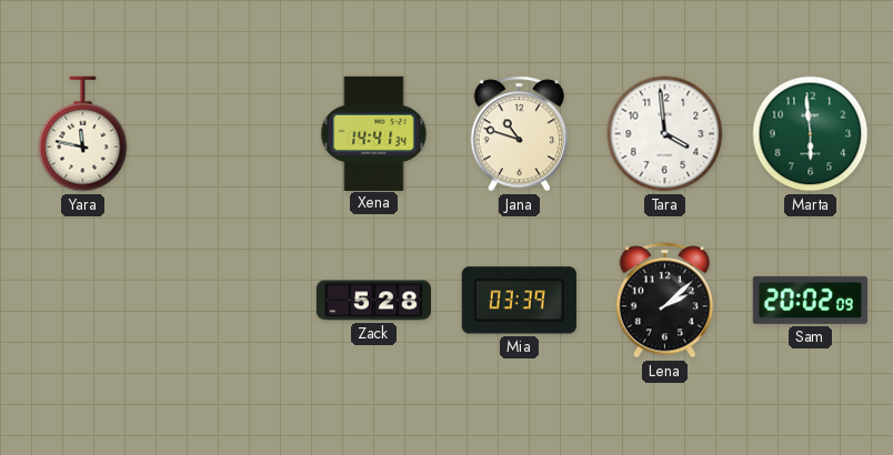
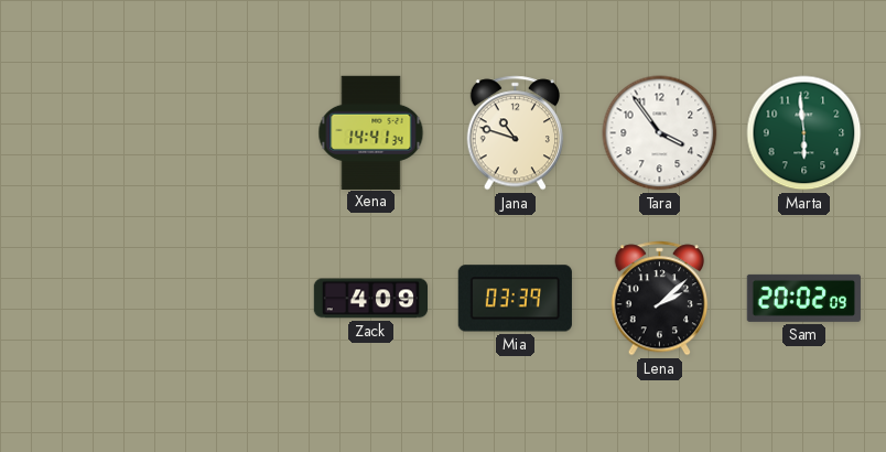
Yara: 11:47 -> none (83, 134)
Tara: 3:59 -> 3:54 (660, 133)
Zack: 5:28 -> 4:09 (370, 299)
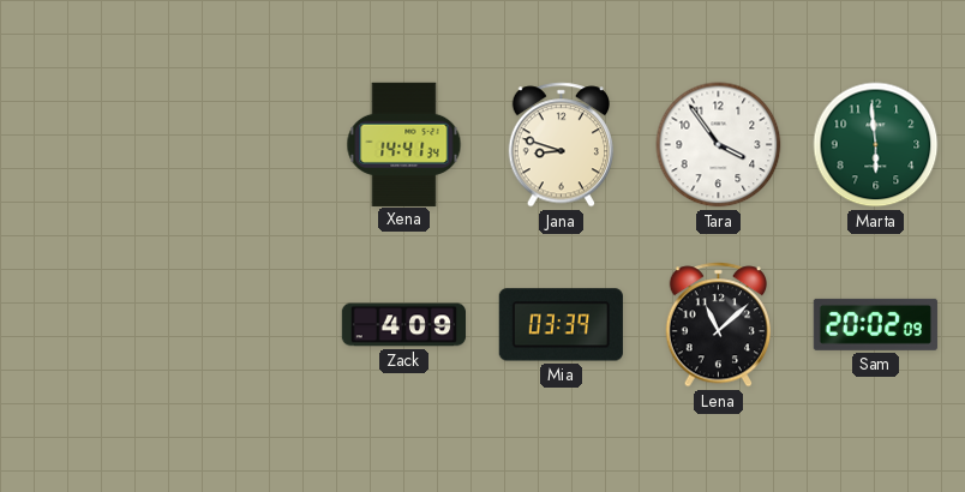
Jana: 10:48 -> 8:48 (562, 145)
Lena: 2:08 -> 11:08 (719, 325)
